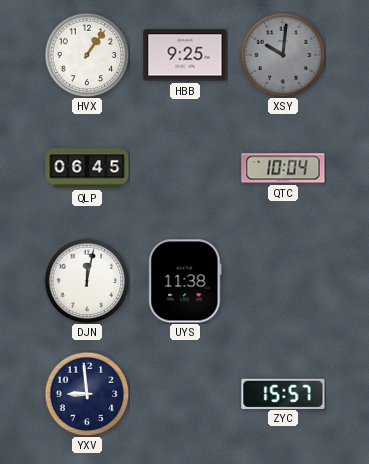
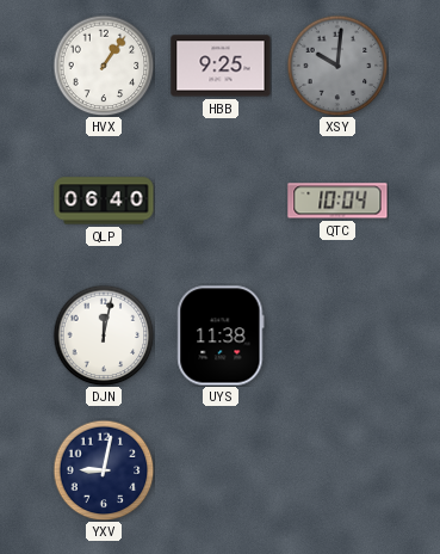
QLP: 06:45 -> 06:40 (104, 201)
YXV: 8:59 -> 9:02 (104, 470)
ZYC: 15:57 -> none (283, 393)
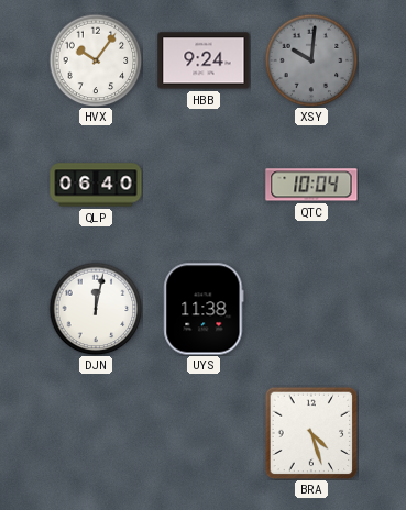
HVX: 1:06 -> 10:06 (96, 60)
HBB: 9:25 -> 9:24 (204, 60)
YXV: 9:02 -> none (104, 470)
BRA: none -> 4:27 (311, 433)
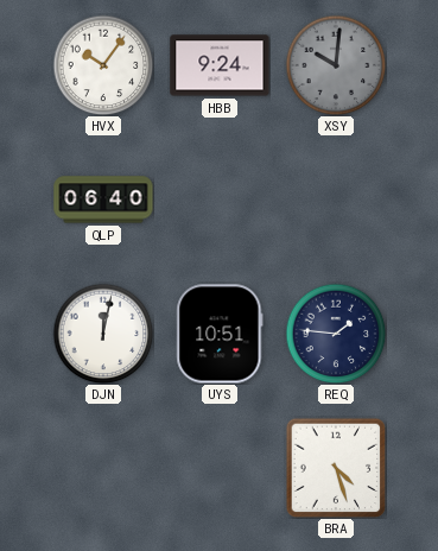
QTC: 10:04 -> none (311, 185)
UYS: 11:38 -> 10:51 (220, 334)
REQ: none -> 1:46 (336, 334)
